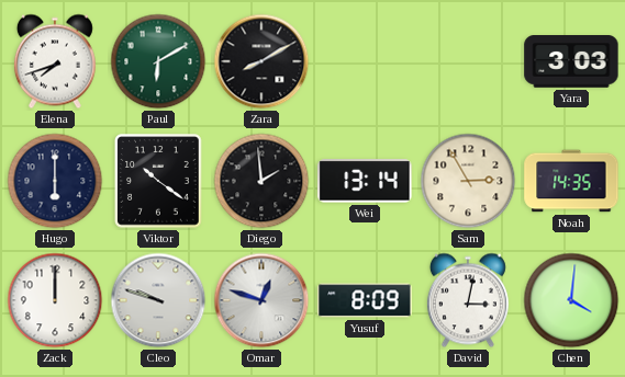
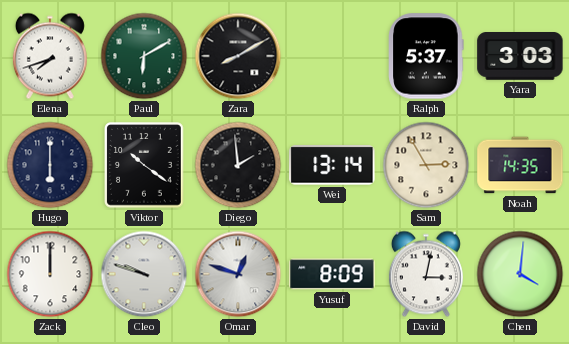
Ralph: none -> 5:37 (426, 56)
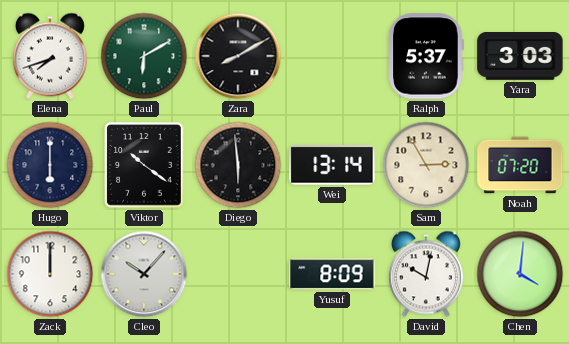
Diego: 1:59 -> 5:59 (238, 165)
Noah: 14:35 -> 07:20 (520, 165)
Cleo: 9:48 -> 10:07 (144, 274)
Omar: 12:48 -> none (238, 274)
David: 3:02 -> 10:02 (426, 274)
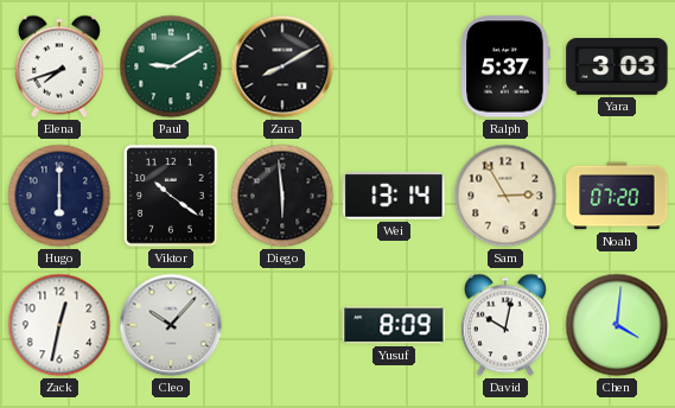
Paul: 6:10 -> 9:10 (171, 66)
Zack: 12:00 -> 12:32 (59, 325)
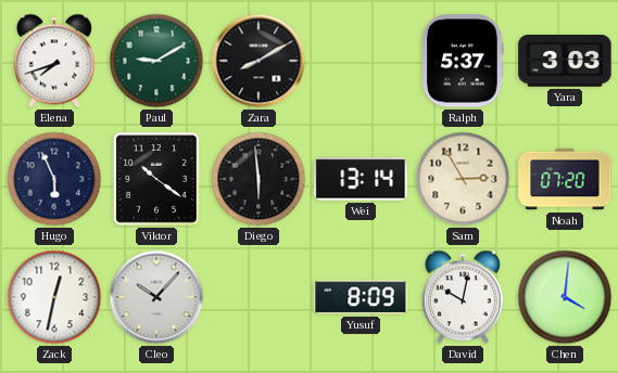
Hugo: 6:00 -> 5:56 (54, 179)
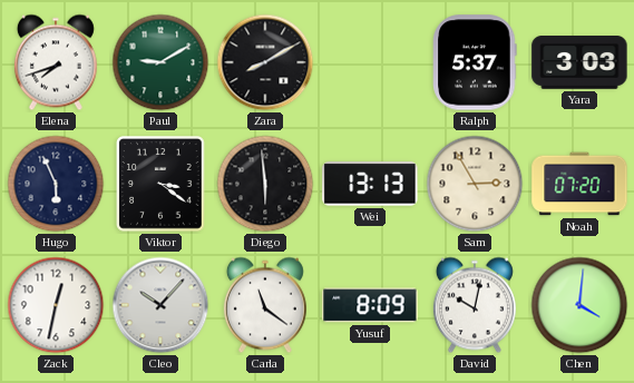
Viktor: 10:21 -> 3:21 (162, 184)
Wei: 13:14 -> 13:13 (370, 184)
Carla: none -> 11:21 (265, 305)
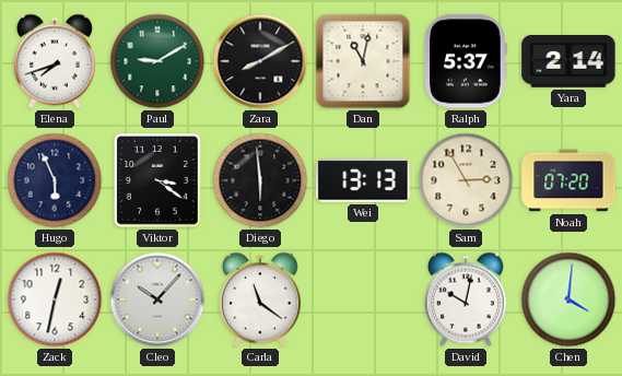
Dan: none -> 11:02 (363, 61)
Yara: 3:03 -> 2:14 (568, 62)
Yusuf: 8:09 -> none (370, 305)
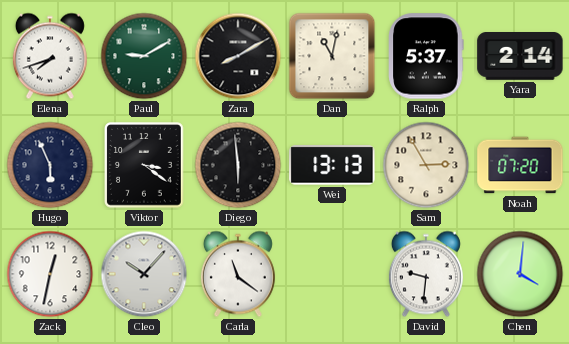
David: 10:02 -> 9:31 (426, 274)
